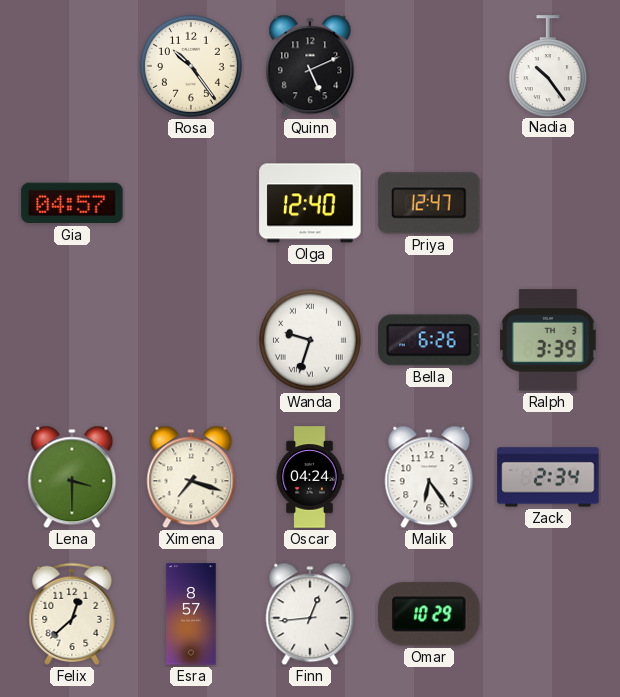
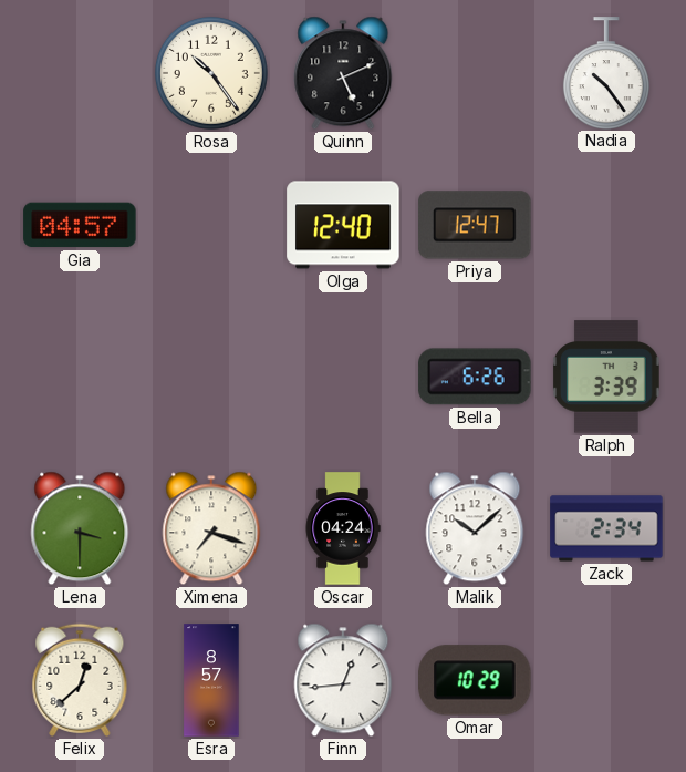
Wanda: 9:33 -> none (310, 340)
Malik: 6:24 -> 10:08 (475, 528)
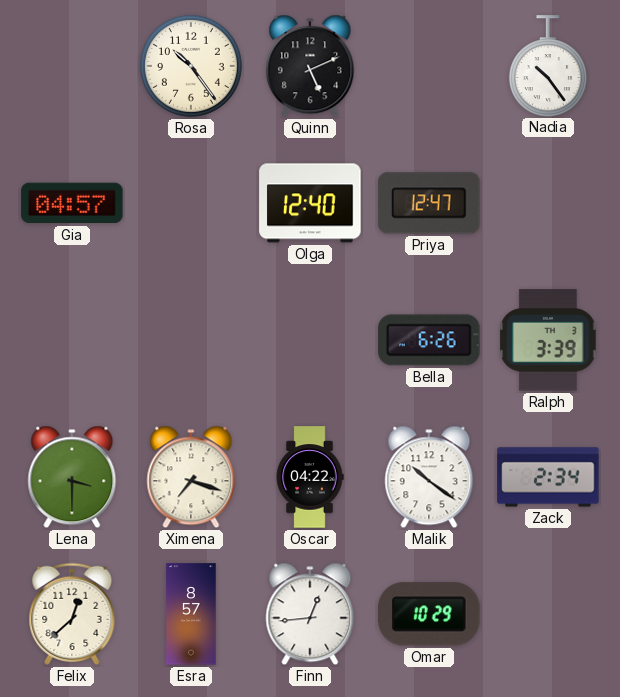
Oscar: 04:24 -> 04:22 (310, 477)
Malik: 10:08 -> 10:21 (429, 477)
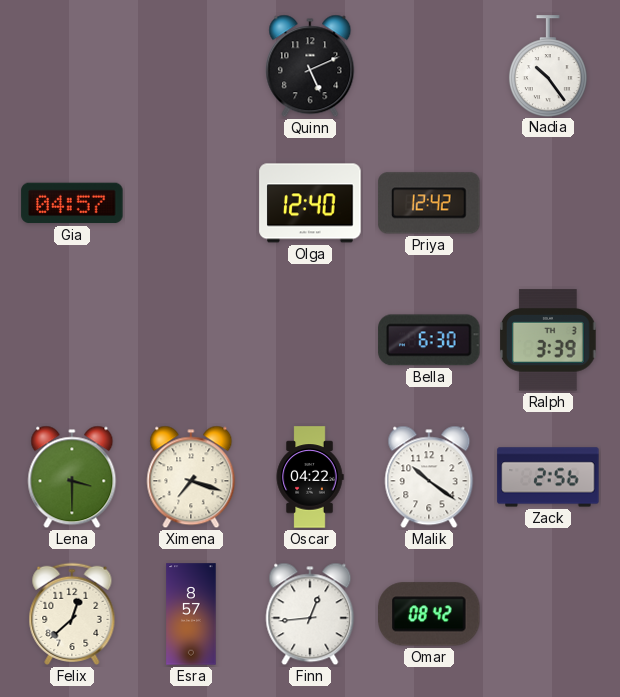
Rosa: 10:24 -> none (191, 66)
Priya: 12:47 -> 12:42 (429, 203)
Bella: 6:26 -> 6:30 (429, 340)
Zack: 2:34 -> 2:56 (548, 477)
Omar: 10:29 -> 08:42 (429, 614)
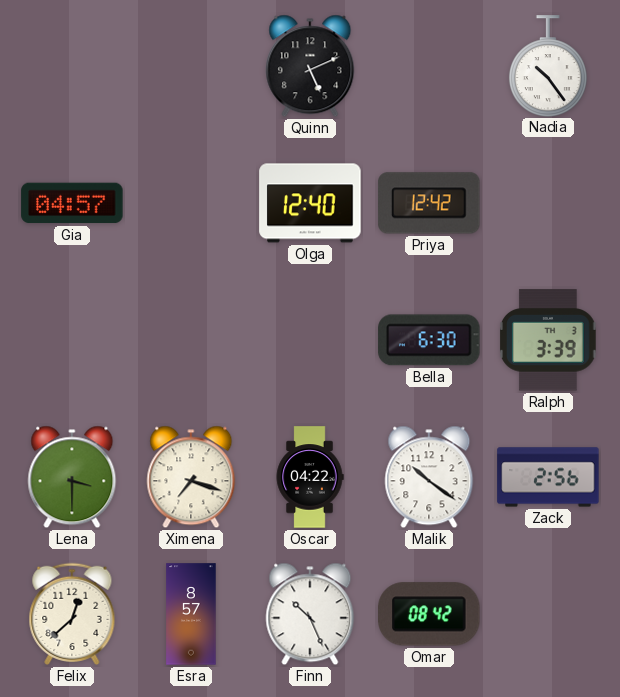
Finn: 12:44 -> 10:26 (310, 614)
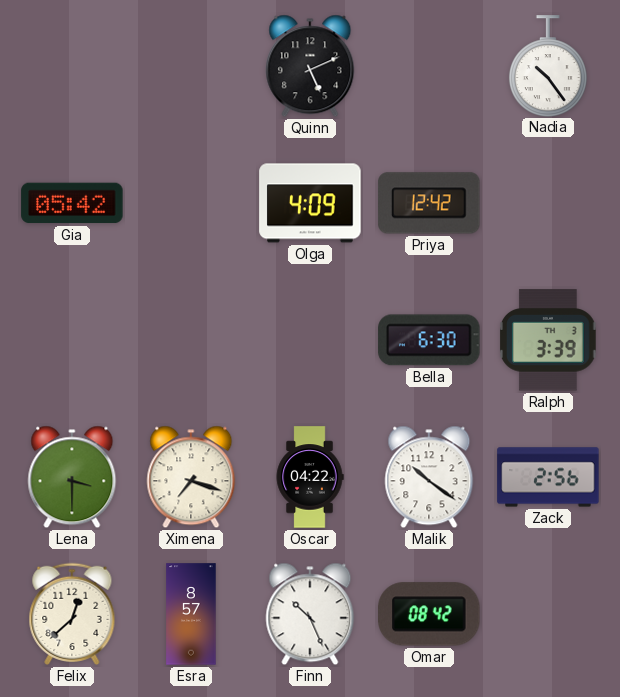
Gia: 04:57 -> 05:42 (72, 203)
Olga: 12:40 -> 4:09 (310, 203)
